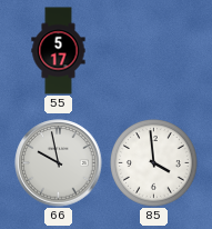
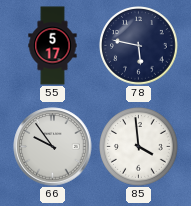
78: none -> 5:47 (139, 46)
66: 9:58 -> 9:54 (53, 147)
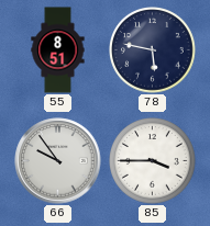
55: 5:17 -> 8:51 (58, 50)
85: 3:59 -> 3:45 (153, 161)
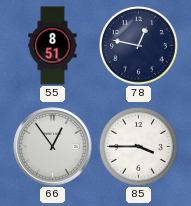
78: 5:47 -> 12:47 (139, 46)
66: 9:54 -> 12:54 (53, 147)
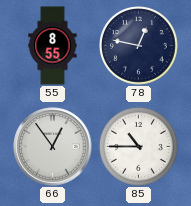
55: 8:51 -> 8:55 (53, 46)
85: 3:45 -> 10:45 (139, 147)
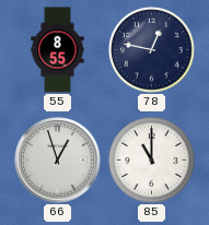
66: 12:54 -> 12:57 (58, 161)
85: 10:45 -> 11:00 (152, 161)
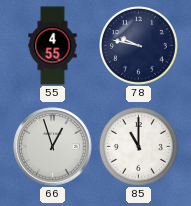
55: 8:55 -> 4:55 (53, 46)
78: 12:47 -> 9:47 (139, 46)
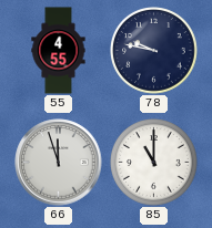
66: 12:57 -> 11:57 (59, 163)
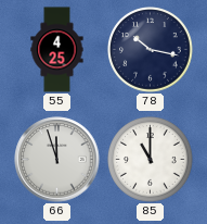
55: 4:55 -> 4:25 (57, 50)
78: 9:47 -> 10:17 (151, 50)
